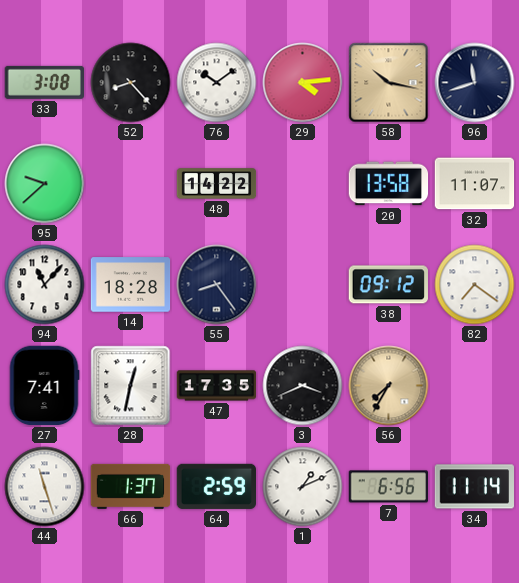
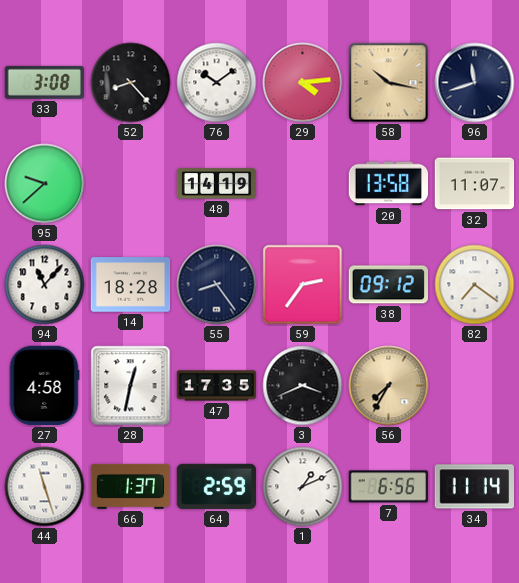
48: 14:22 -> 14:19 (217, 184)
59: none -> 2:36 (303, 285)
27: 7:41 -> 4:58 (44, 386)
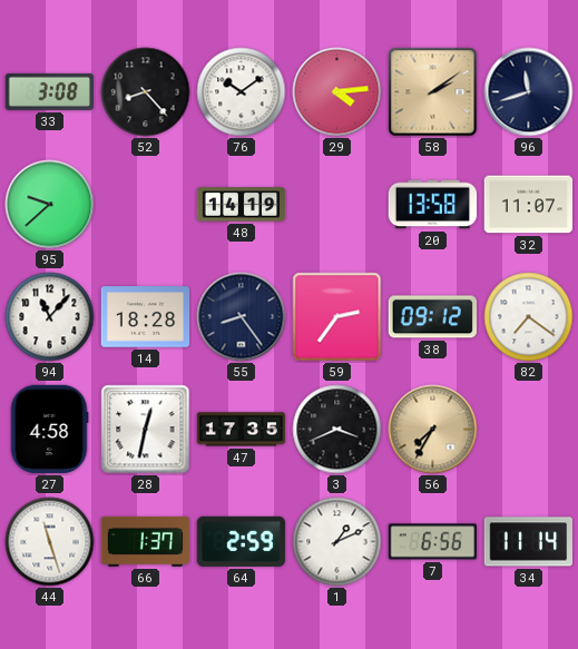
58: 10:17 -> 2:09 (433, 92)
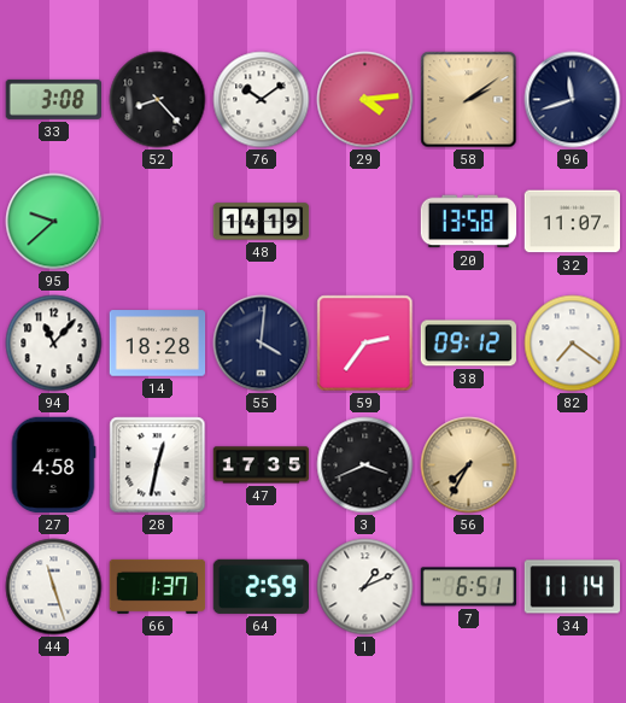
55: 8:24 -> 4:01 (262, 344)
7: 6:56 -> 6:51 (468, 587)
